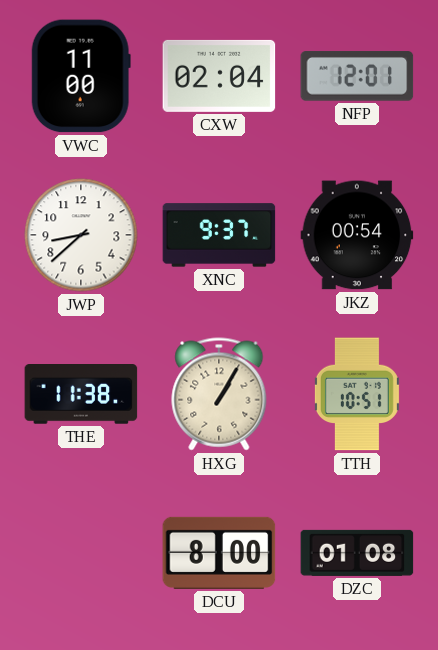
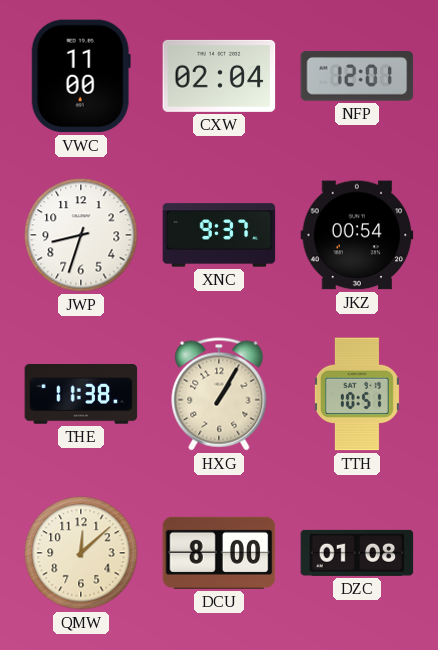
JWP: 8:38 -> 8:33 (81, 235)
QMW: none -> 12:08 (81, 553)
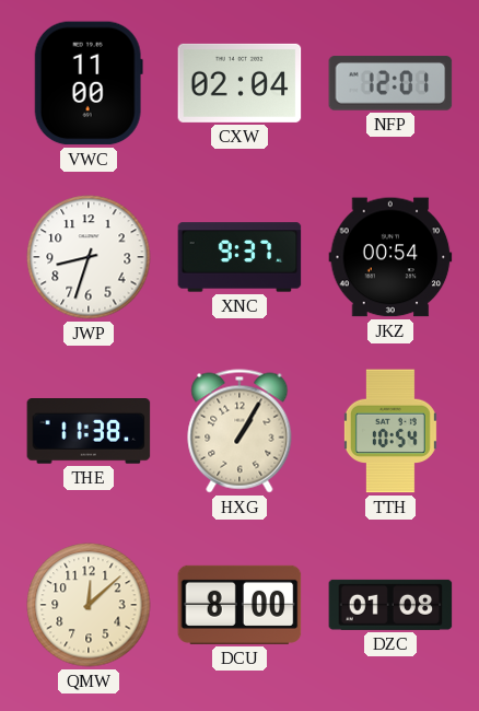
TTH: 10:51 -> 10:54 (390, 431)
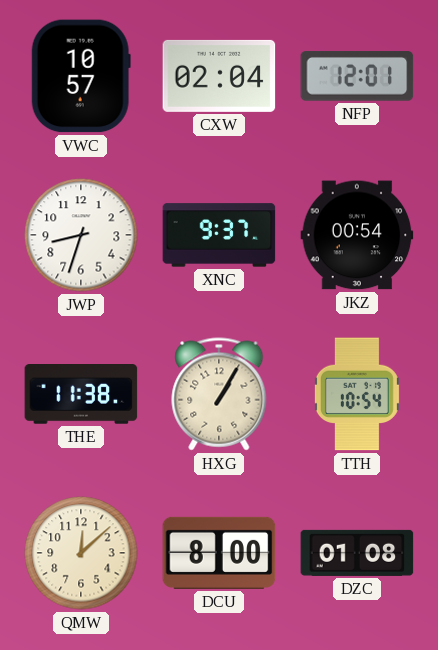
VWC: 11:00 -> 10:57 (81, 76)
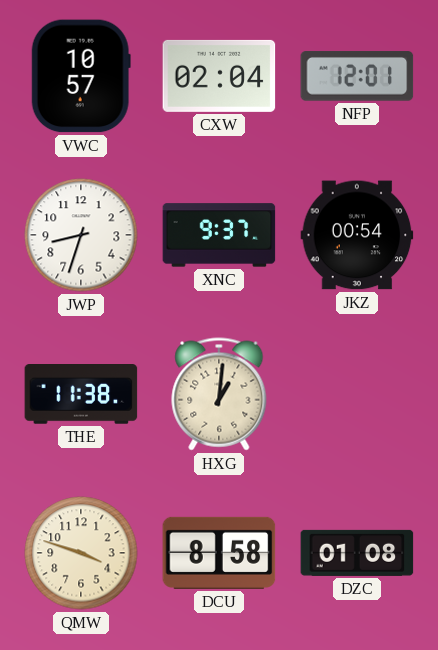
HXG: 1:05 -> 1:01 (219, 394)
TTH: 10:54 -> none (357, 394)
QMW: 12:08 -> 3:48 (81, 553)
DCU: 8:00 -> 8:58 (219, 553)
